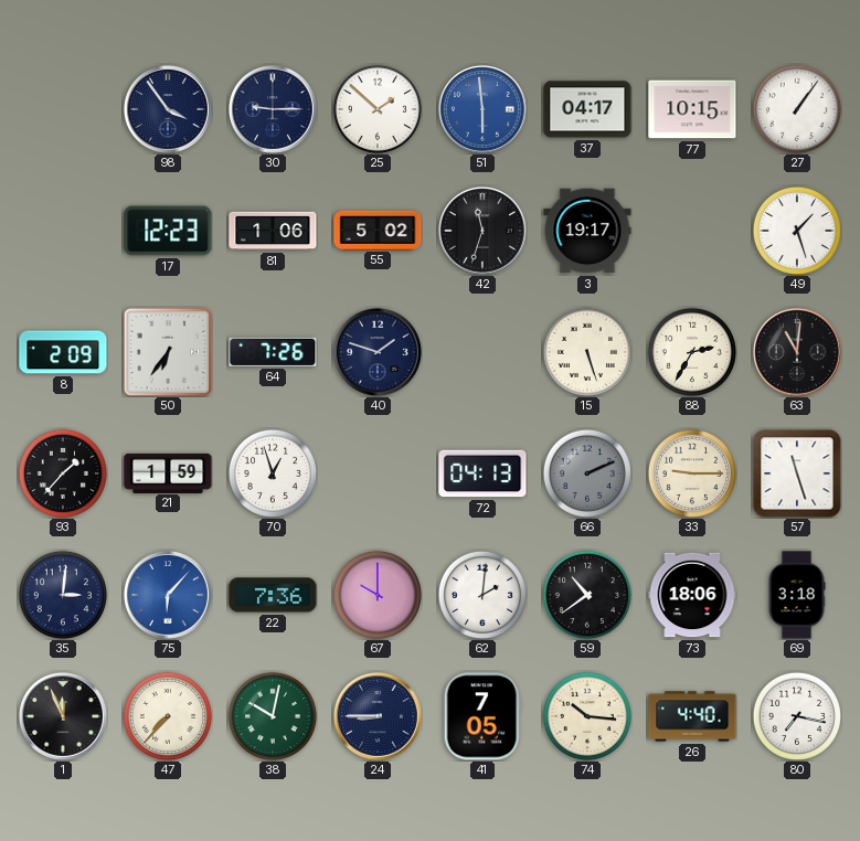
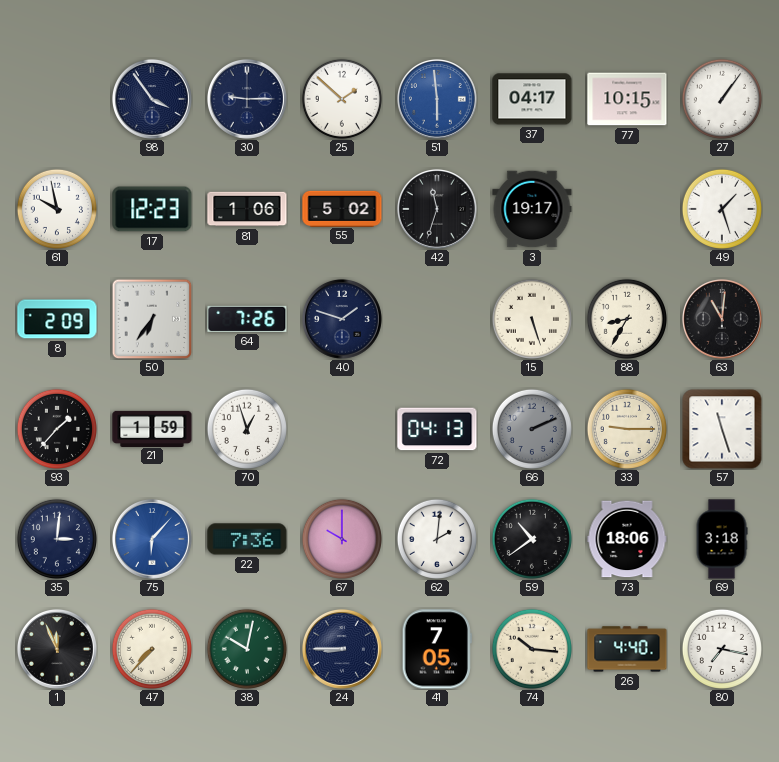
61: none -> 9:58 (57, 209)
88: 2:35 -> 8:35 (627, 319)
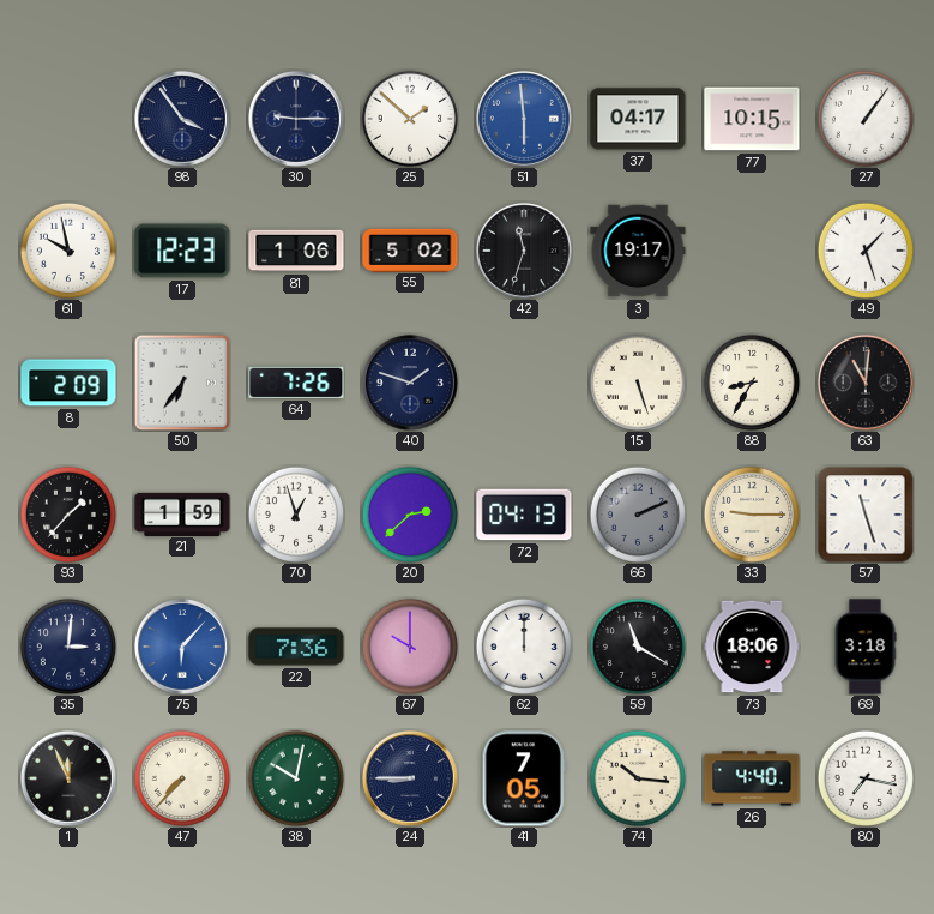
20: none -> 2:38 (410, 515)
62: 2:01 -> 12:00 (524, 647)
59: 10:39 -> 11:20 (638, 647)
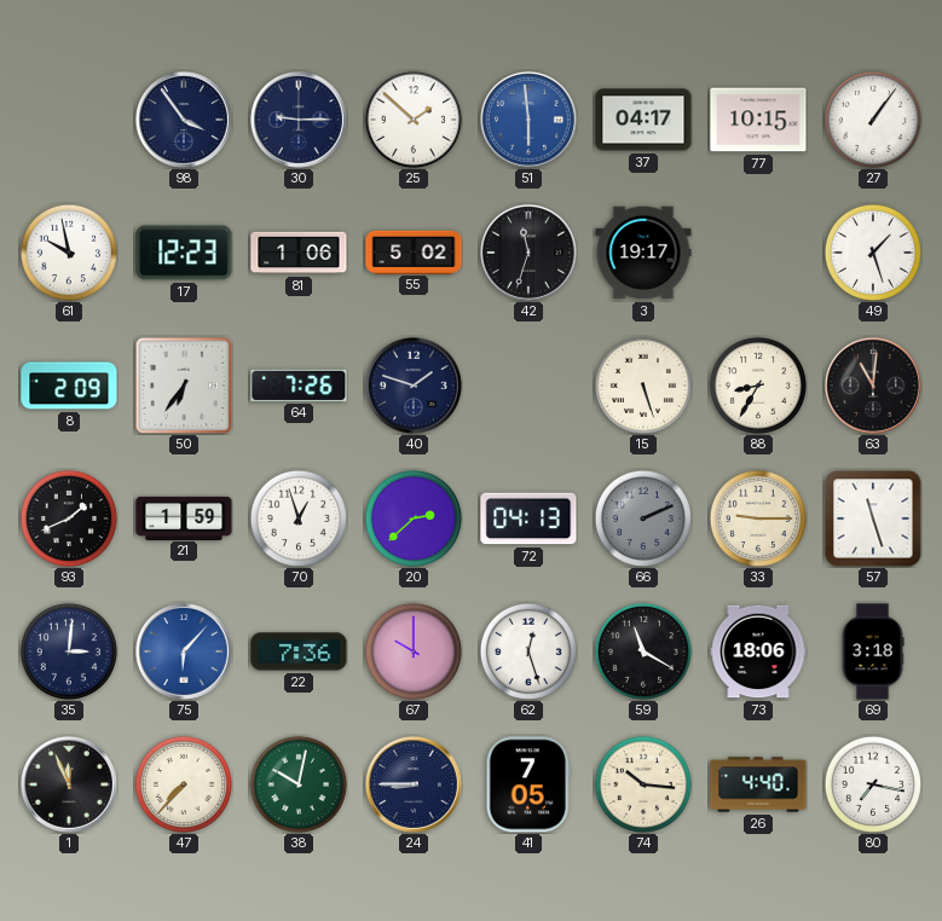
93: 1:37 -> 1:41 (69, 519)
62: 12:00 -> 12:27 (528, 651)
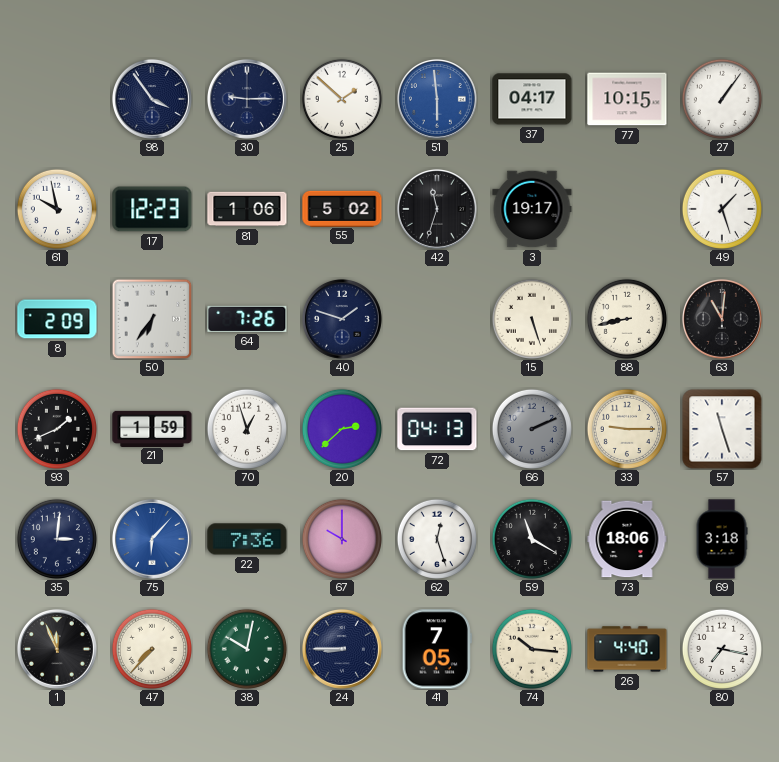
88: 8:35 -> 8:43 (627, 319)
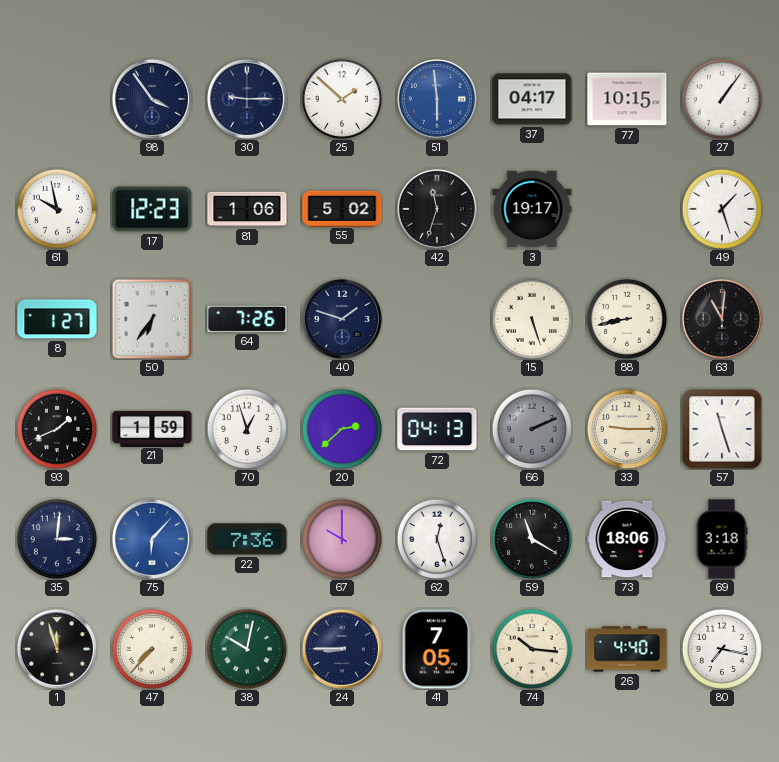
8: 2:09 -> 1:27 (57, 319)
1: 11:56 -> 11:57 (57, 649)
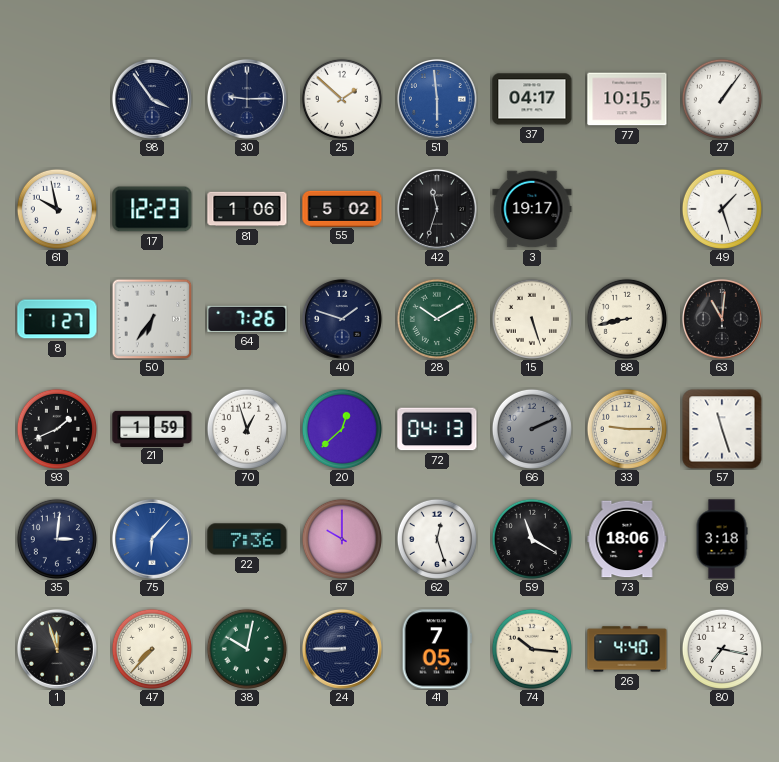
28: none -> 10:10 (437, 319)
20: 2:38 -> 12:38 (342, 429)
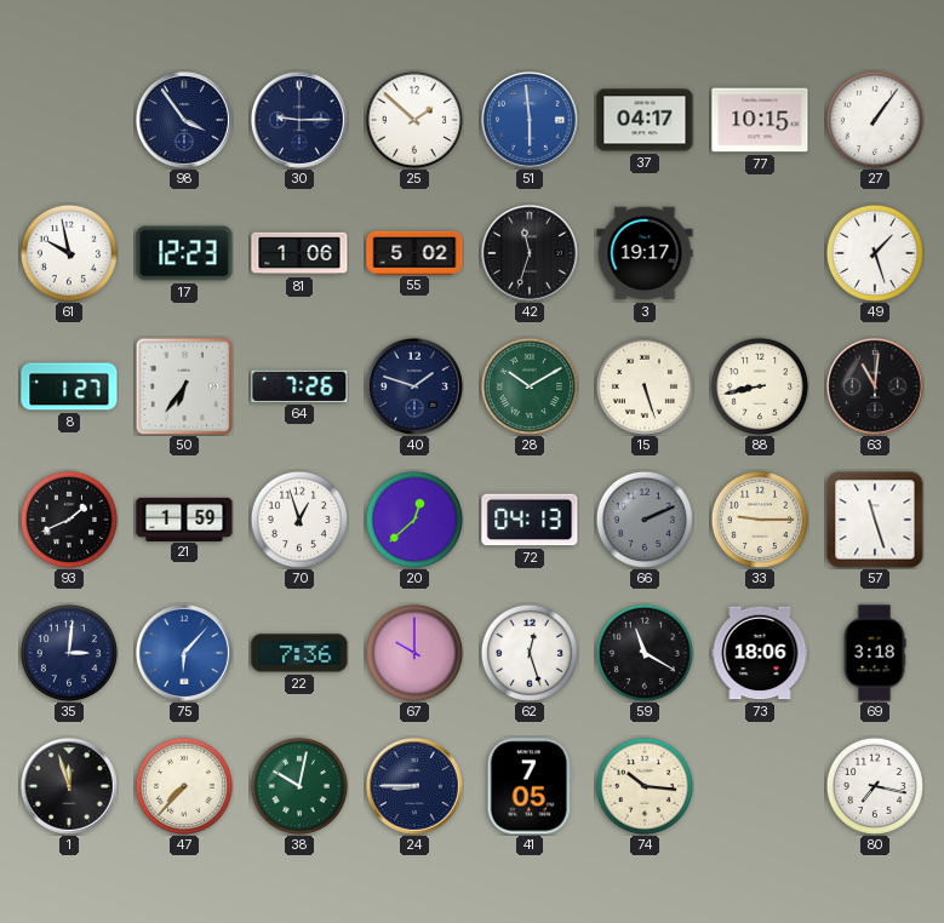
26: 4:40 -> none (627, 649)
